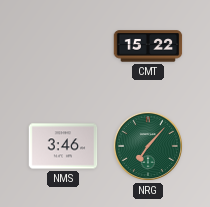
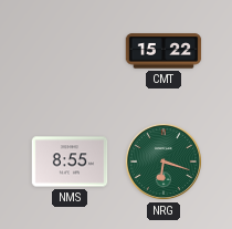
NMS: 3:46 -> 8:55 (70, 162)
NRG: 7:07 -> 6:18 (164, 162)
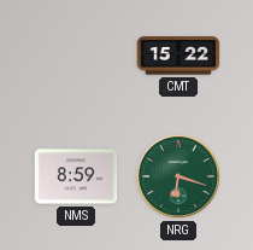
NMS: 8:55 -> 8:59 (76, 176)
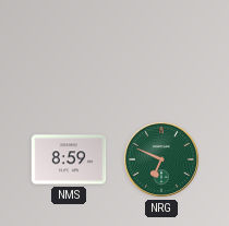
CMT: 15:22 -> none (178, 56)
NRG: 6:18 -> 6:49 (161, 159)
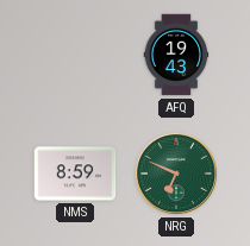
AFQ: none -> 19:43 (176, 55)
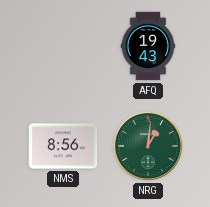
NMS: 8:59 -> 8:56 (63, 146)
NRG: 6:49 -> 1:01 (148, 146)
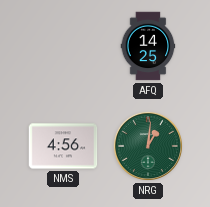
AFQ: 19:43 -> 14:25 (148, 46)
NMS: 8:56 -> 4:56 (63, 146)
